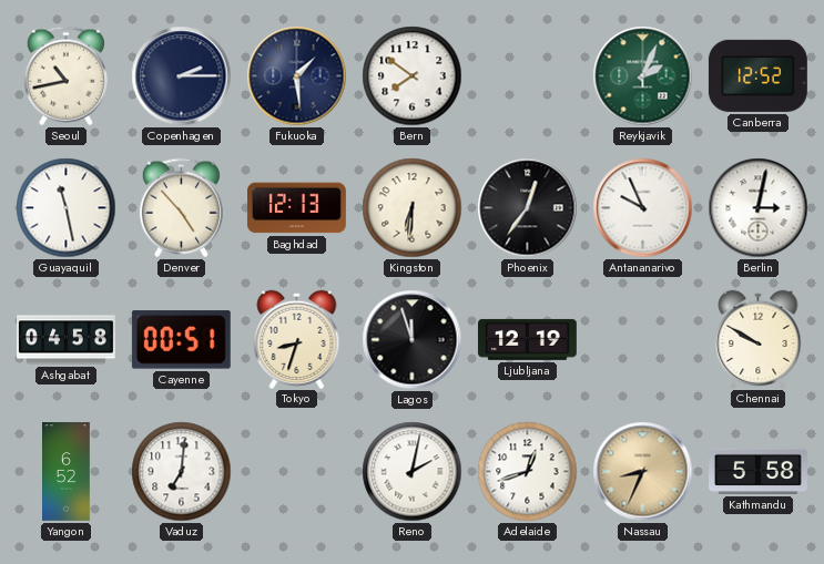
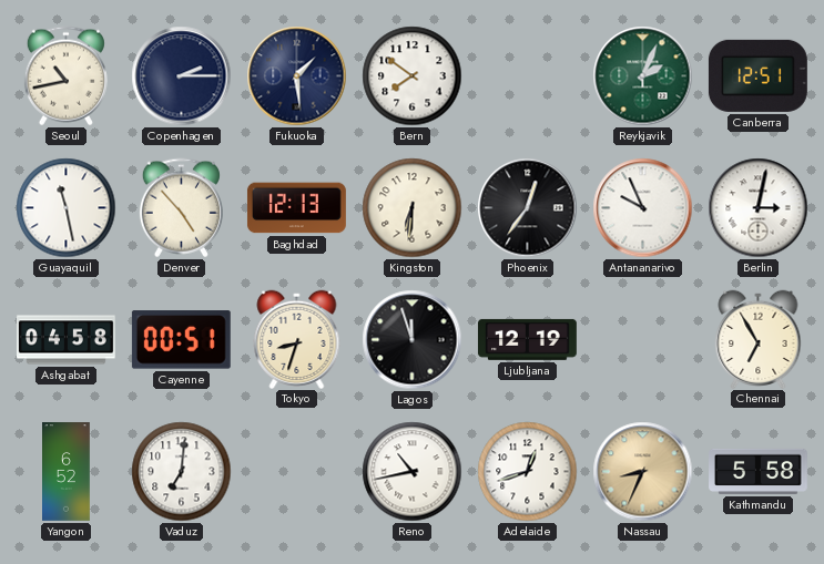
Canberra: 12:52 -> 12:51 (757, 75)
Chennai: 9:50 -> 6:55 (759, 339)
Reno: 2:02 -> 10:43 (413, 472)
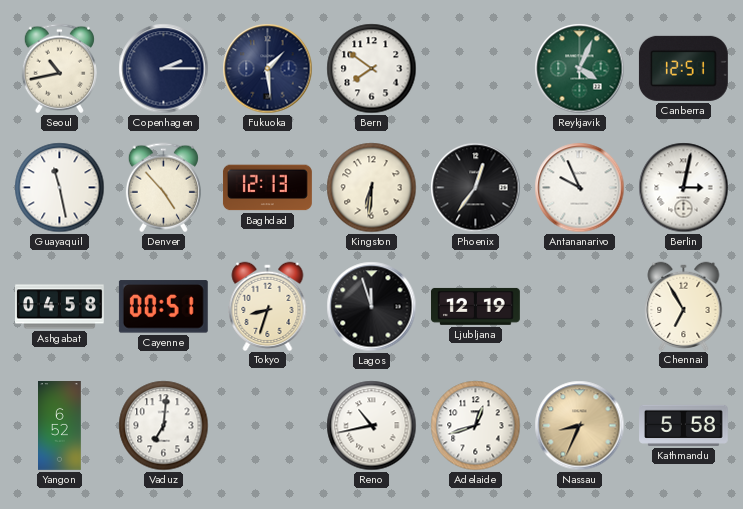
Reykjavik: 2:04 -> 4:04 (580, 69)
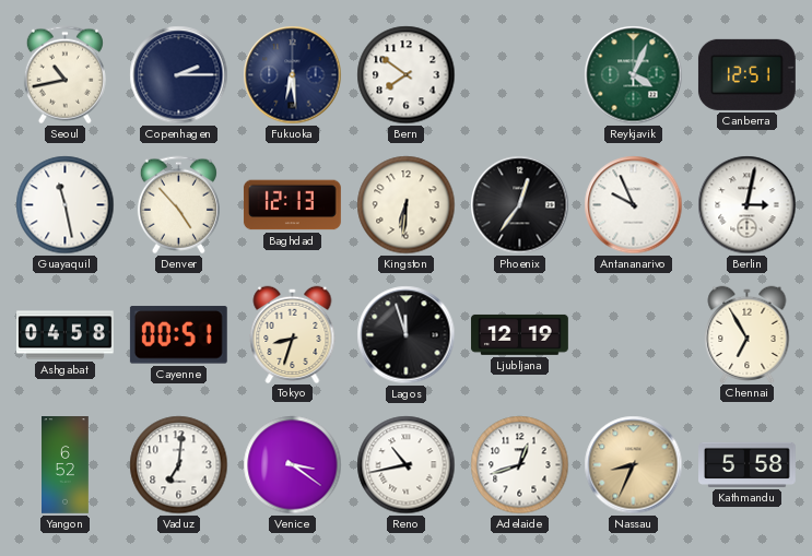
Fukuoka: 1:29 -> 6:29 (293, 75)
Venice: none -> 3:21 (293, 465)
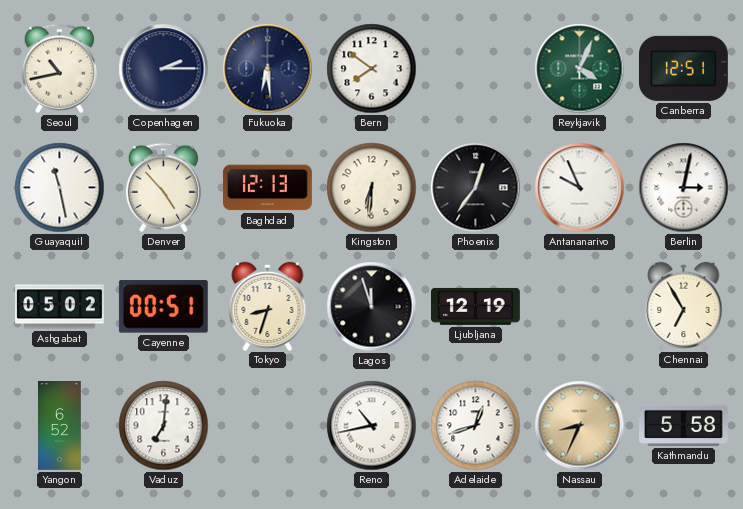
Ashgabat: 04:58 -> 05:02 (60, 307)
Venice: 3:21 -> none (293, 465)
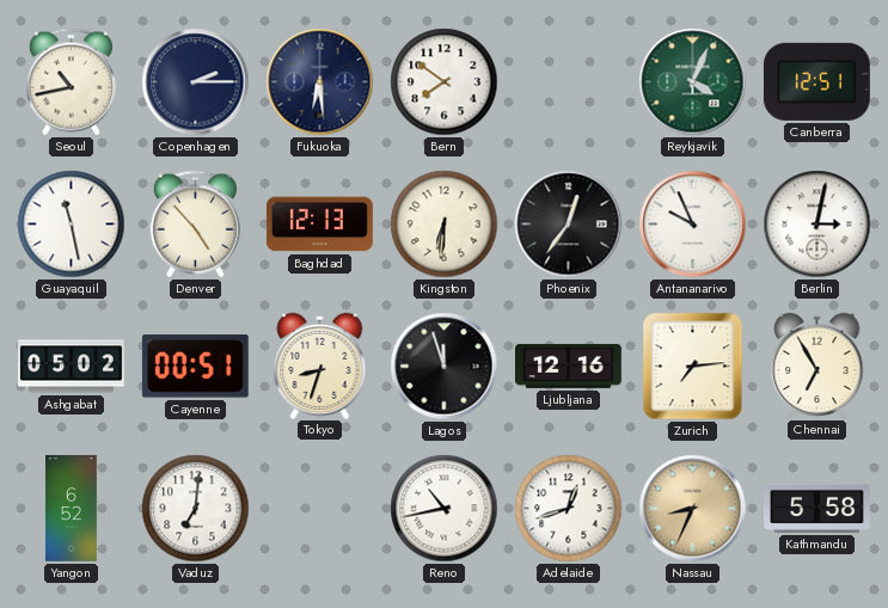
Ljubljana: 12:19 -> 12:16 (568, 366)
Zurich: none -> 7:14 (693, 367)
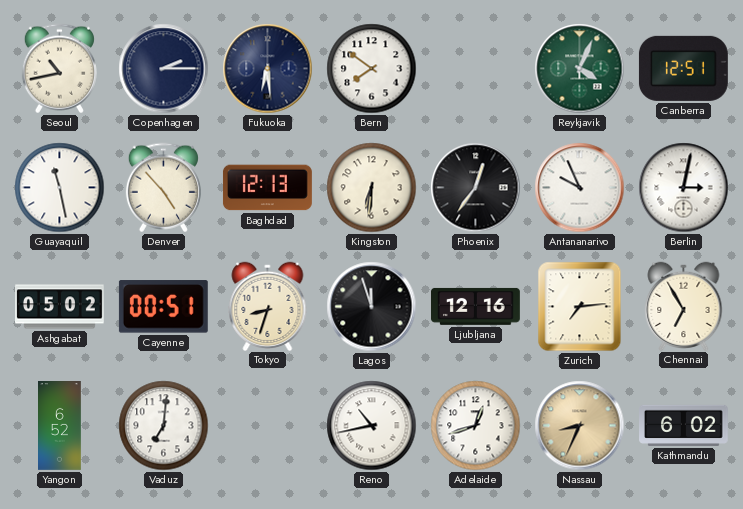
Kathmandu: 5:58 -> 6:02 (684, 425)
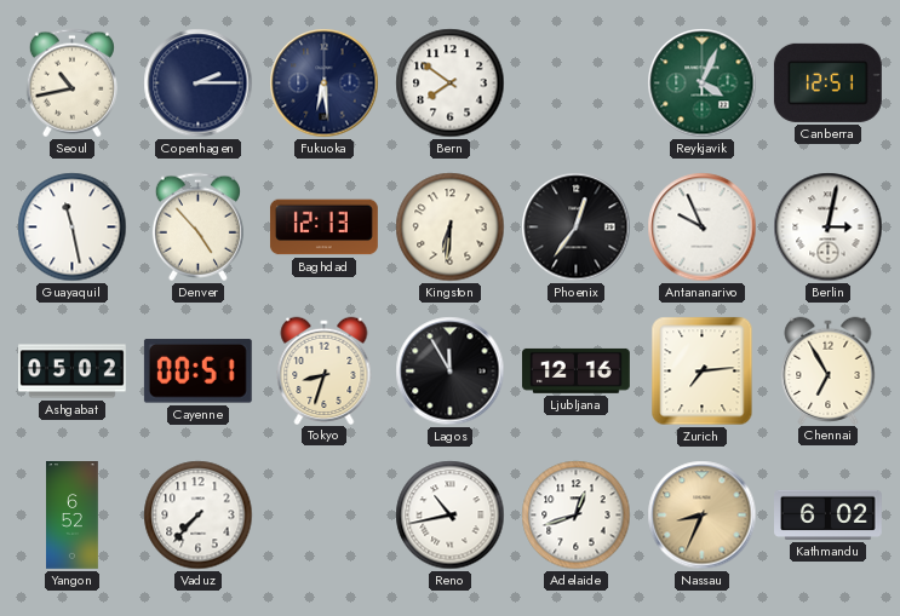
Lagos: 11:57 -> 11:55 (451, 372)
Vaduz: 7:01 -> 7:37 (199, 516)
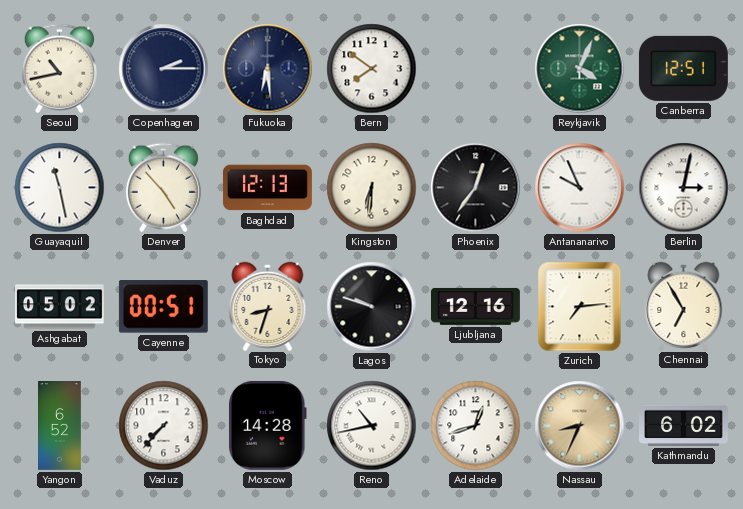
Lagos: 11:55 -> 9:48 (372, 307)
Moscow: none -> 14:28 (268, 425)
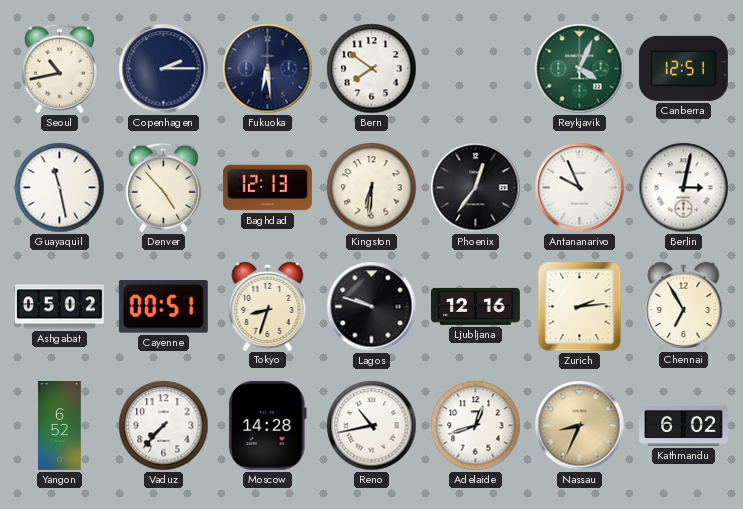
Zurich: 7:14 -> 2:14 (580, 307)
